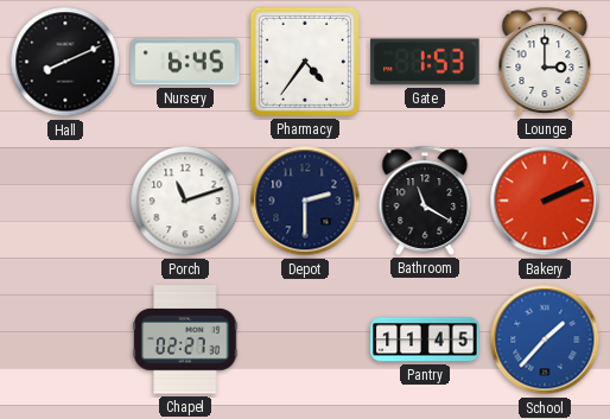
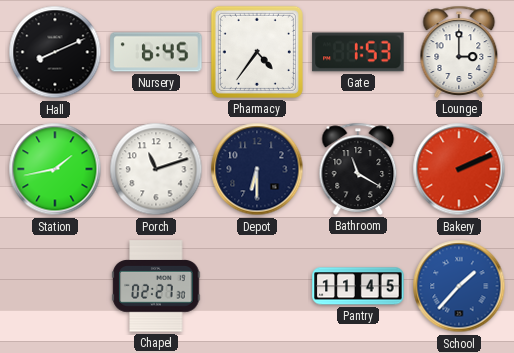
Station: none -> 1:43 (55, 169)
Depot: 2:30 -> 6:30 (257, 169)
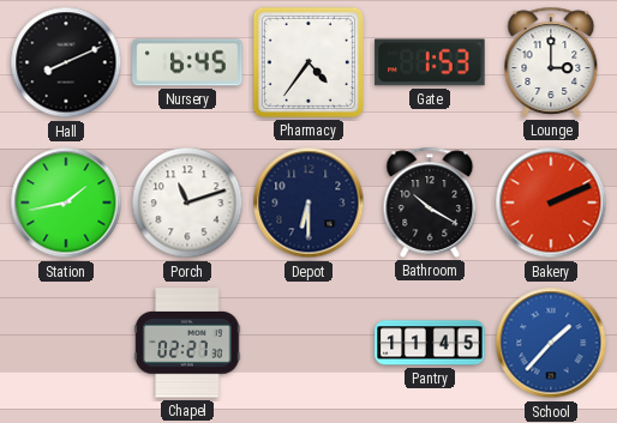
Bathroom: 11:20 -> 10:20 (430, 203)
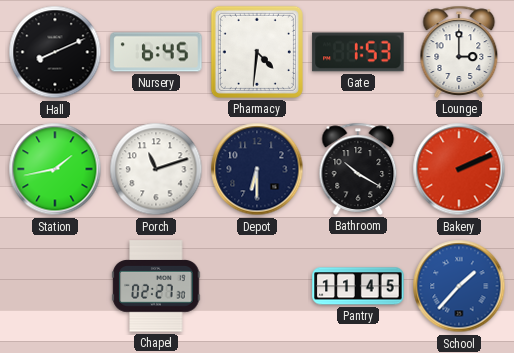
Pharmacy: 4:36 -> 4:31 (257, 52)
